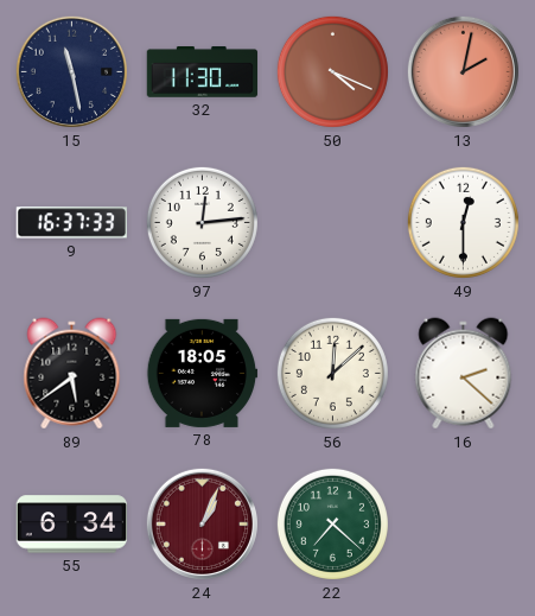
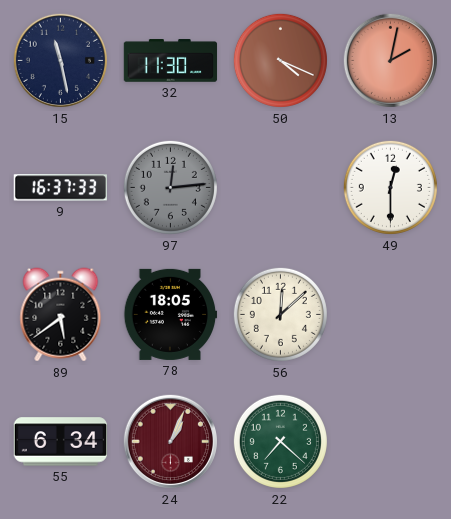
97 dial: white -> grey (170, 187)
16: 2:22 -> none (464, 374)
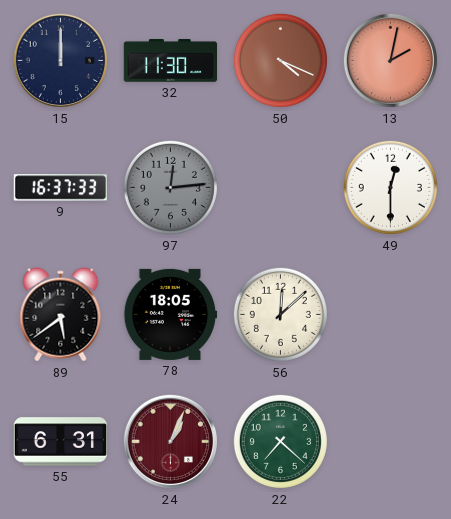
15: 11:28 -> 12:00 (60, 60)
55: 6:34 -> 6:31 (61, 442)
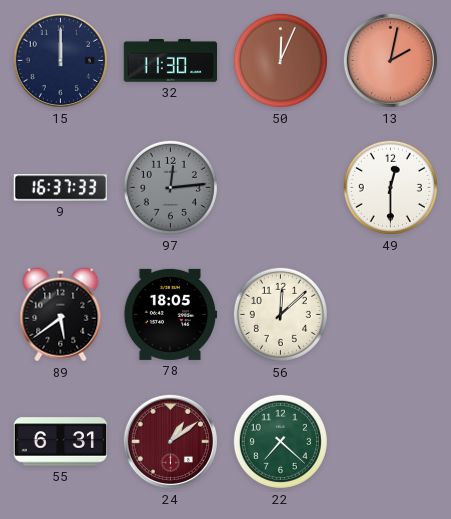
50: 4:19 -> 12:04 (280, 60)
24: 1:04 -> 1:09 (170, 441)
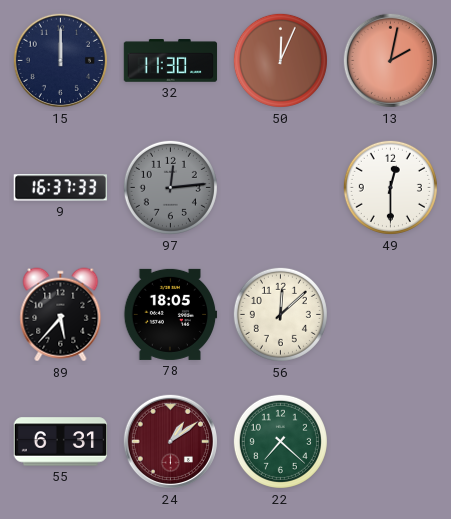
89: 5:39 -> 5:37 (61, 315)
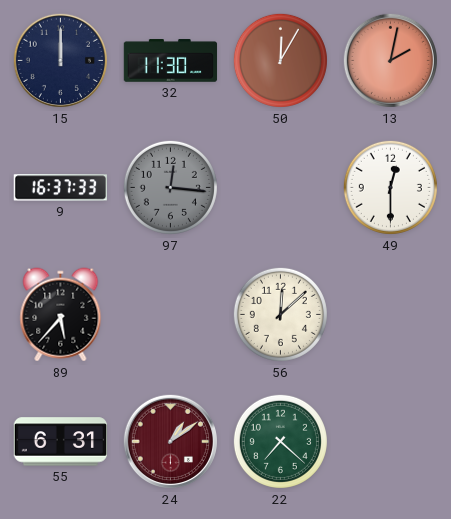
50: 12:04 -> 12:05 (280, 60)
97: 12:14 -> 12:16 (170, 187)
78: 18:05 -> none (171, 314)
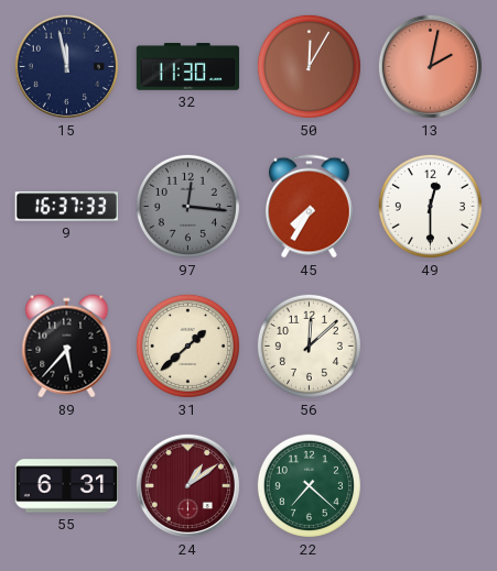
15: 12:00 -> 11:58 (66, 66)
45: none -> 7:35 (309, 207)
31: none -> 1:38 (187, 345)
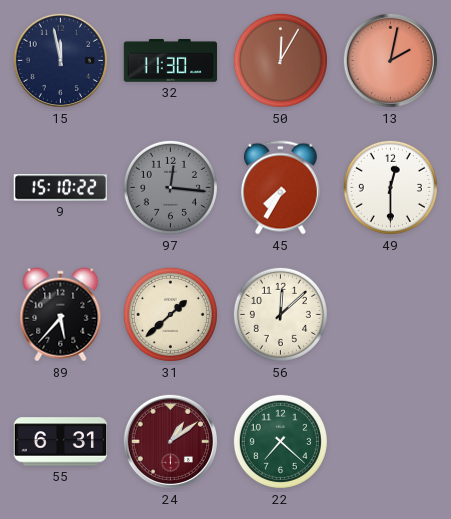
9: 16:37 -> 15:10 (60, 188)
